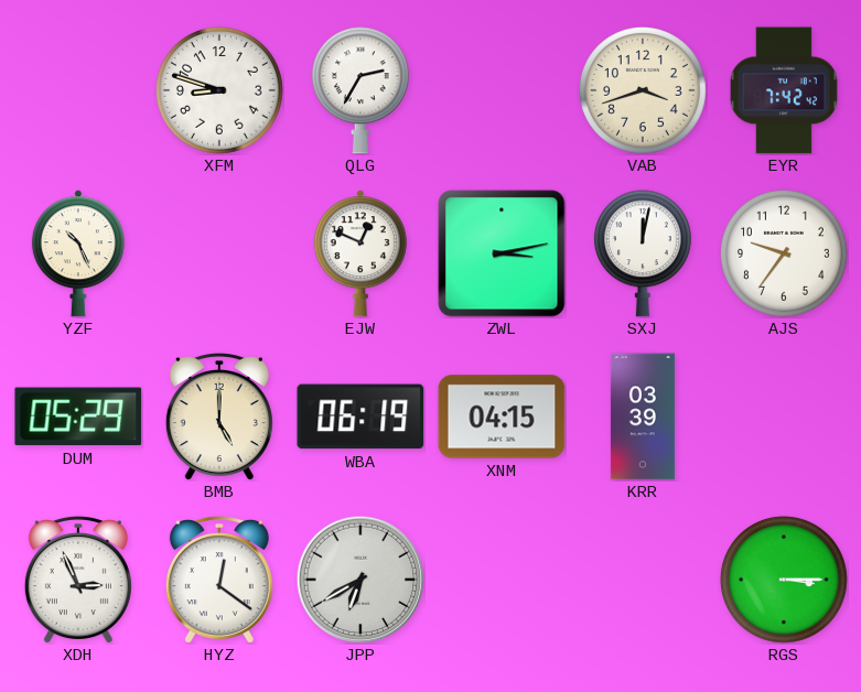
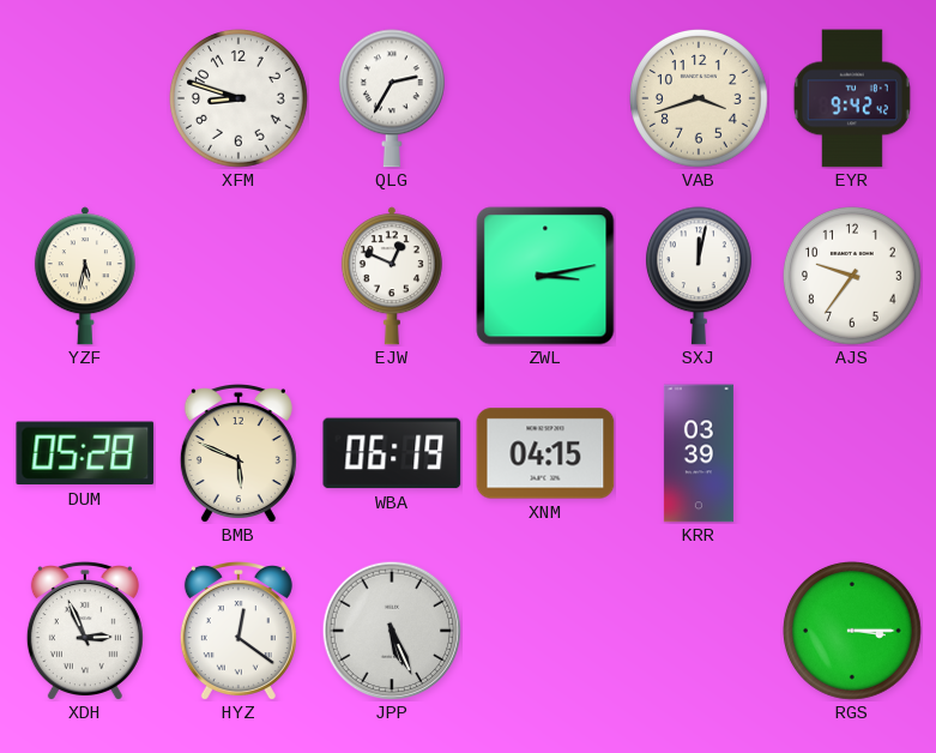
EYR: 7:42 -> 9:42 (852, 98)
YZF: 10:26 -> 5:32 (85, 276)
DUM: 05:29 -> 05:28 (85, 453)
BMB: 5:00 -> 5:49 (238, 453)
JPP: 6:40 -> 5:26 (392, 631)
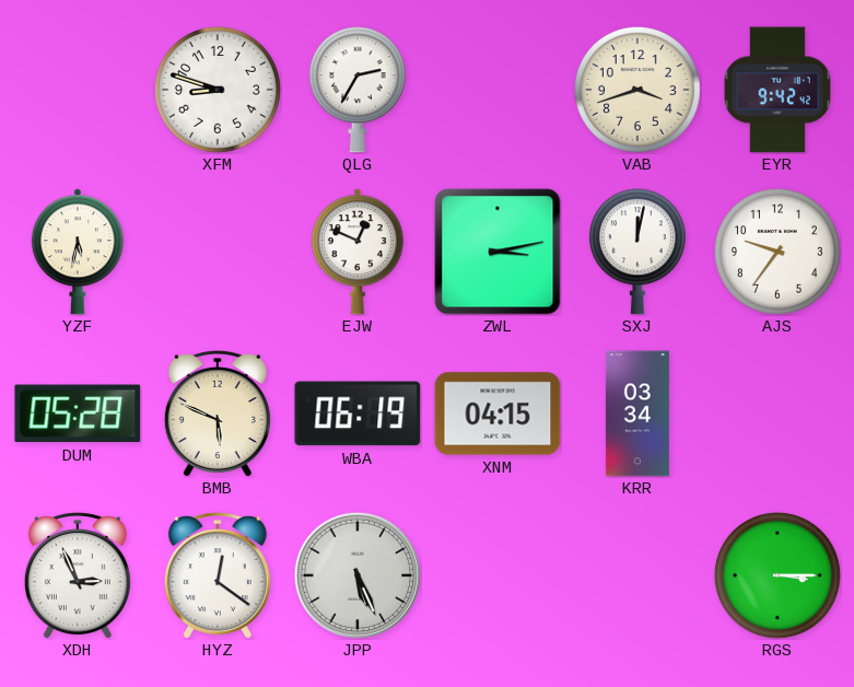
KRR: 03:39 -> 03:34 (637, 414)
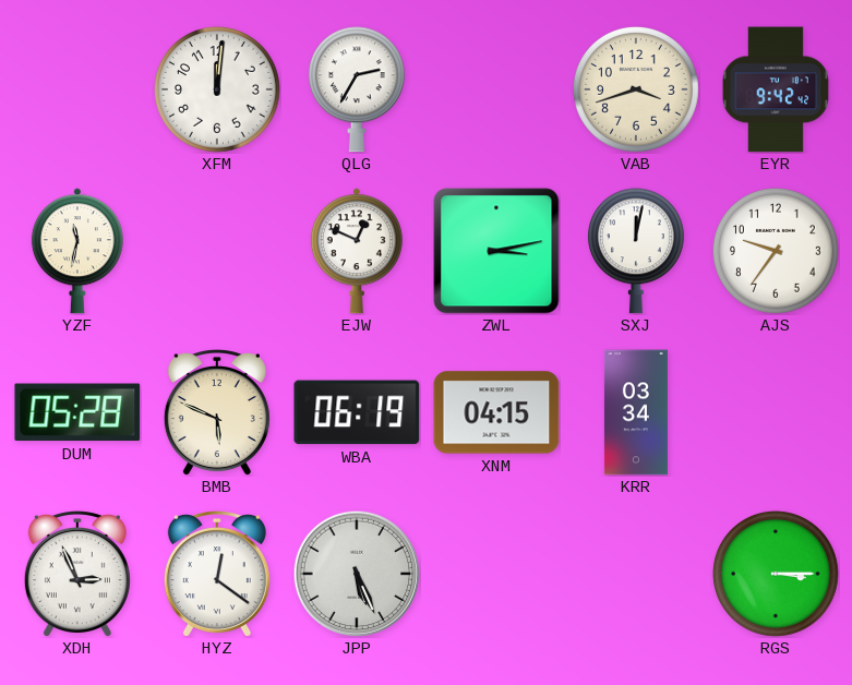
XFM: 8:48 -> 12:01 (218, 91)
YZF: 5:32 -> 11:32 (77, 251)
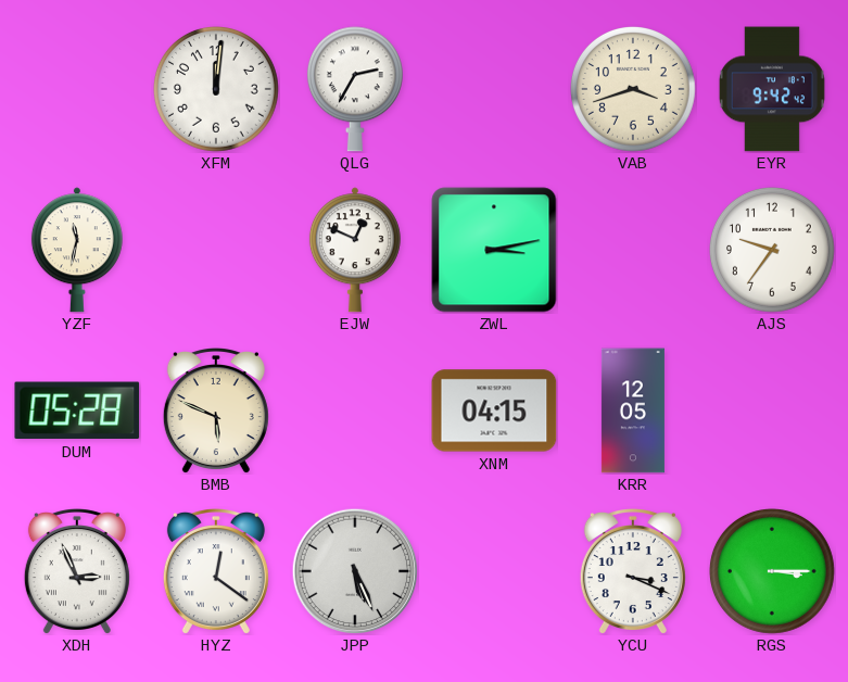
SXJ: 12:02 -> none (636, 251)
WBA: 06:19 -> none (357, 412)
KRR: 03:34 -> 12:05 (633, 411)
YCU: none -> 3:19 (633, 571)
